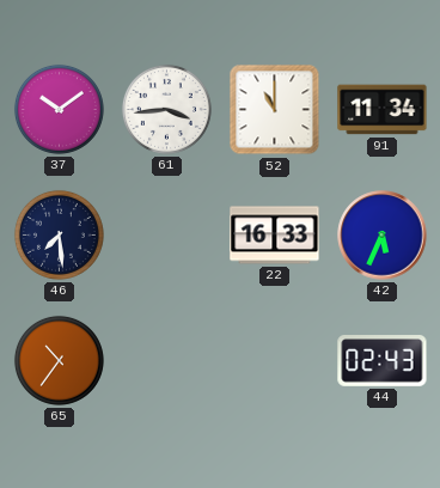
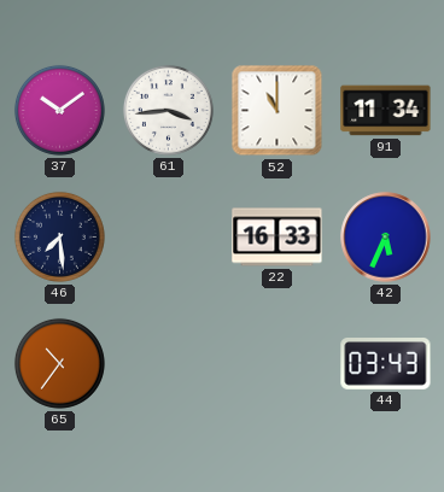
44: 02:43 -> 03:43 (386, 364)
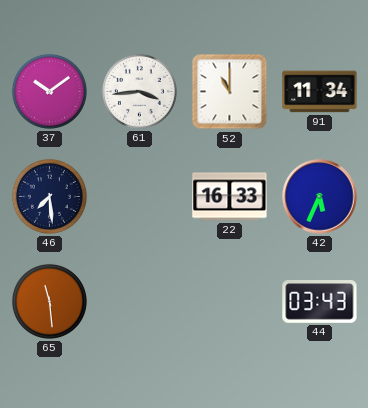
65: 10:36 -> 11:29 (49, 301)
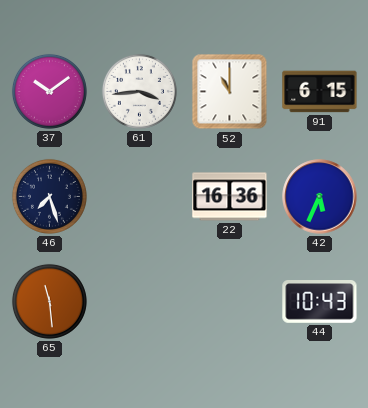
91: 11:34 -> 6:15 (320, 92)
46: 7:29 -> 7:27 (49, 196)
22: 16:33 -> 16:36 (230, 197)
44: 03:43 -> 10:43 (320, 302)
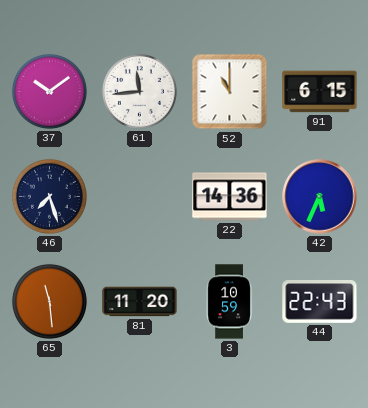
61: 3:44 -> 11:44 (139, 91)
22: 16:36 -> 14:36 (230, 197)
81: none -> 11:20 (140, 302)
3: none -> 10:59 (229, 302)
44: 10:43 -> 22:43 (320, 302)
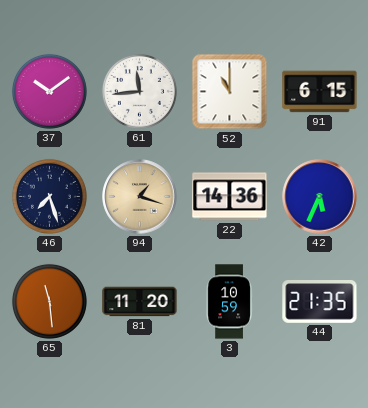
94: none -> 1:18 (140, 197)
44: 22:43 -> 21:35 (320, 302)
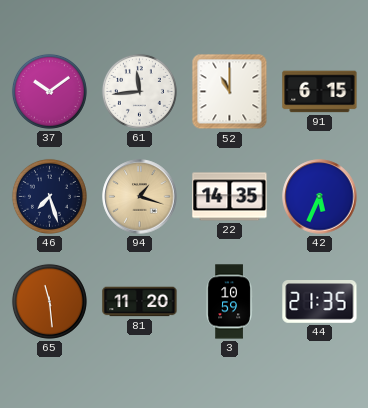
22: 14:36 -> 14:35 (230, 197)
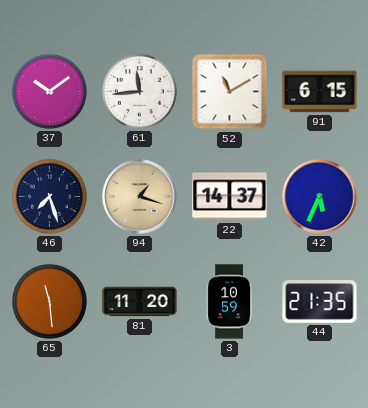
52: 11:00 -> 11:10 (230, 92)
22: 14:35 -> 14:37 (230, 197)
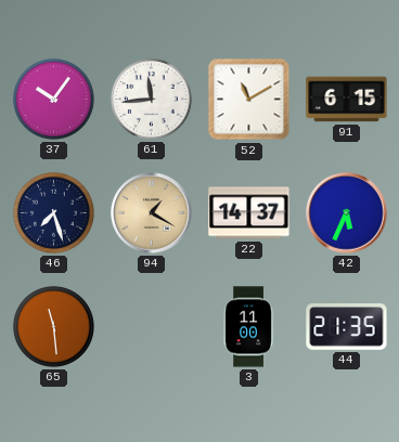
37: 10:09 -> 10:06 (53, 99)
94: 1:18 -> 1:20 (152, 213)
81: 11:20 -> none (140, 302)
3: 10:59 -> 11:00 (248, 327)
